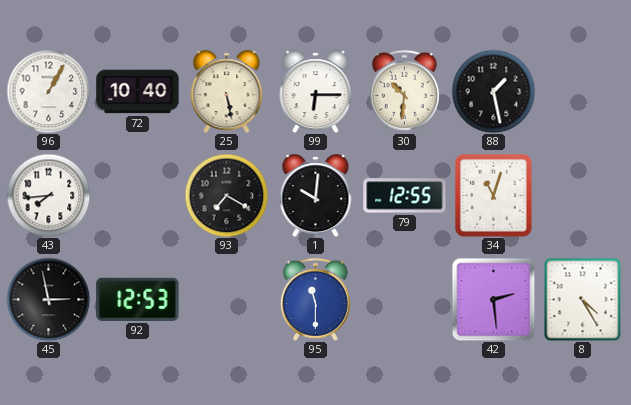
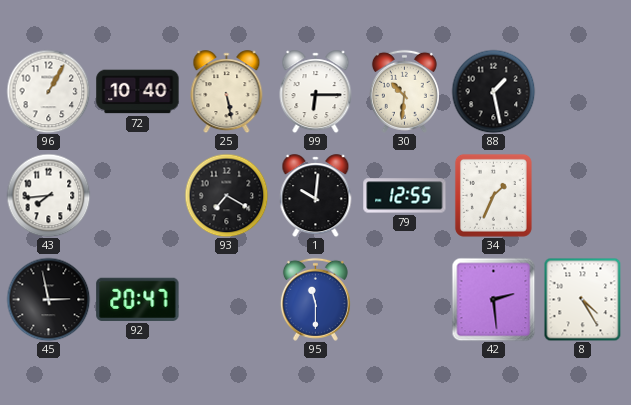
34: 11:03 -> 1:34 (493, 195)
92: 12:53 -> 20:47 (138, 299)
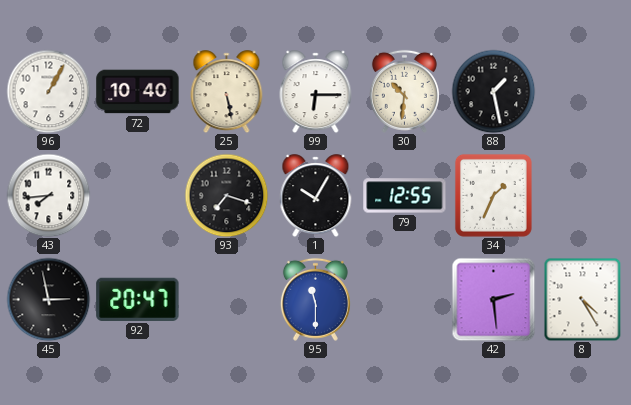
93: 7:20 -> 7:18 (226, 195)
1: 10:01 -> 10:05 (316, 196)
